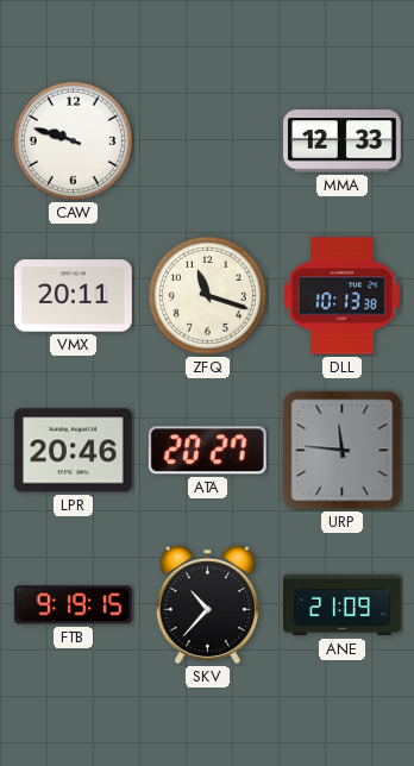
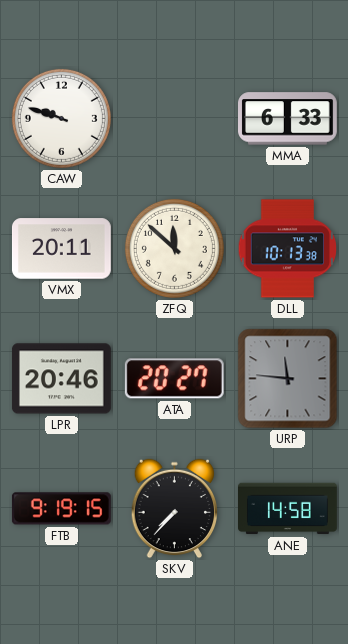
MMA: 12:33 -> 6:33 (288, 119)
ZFQ: 11:18 -> 11:52 (174, 248)
SKV: 10:37 -> 7:37 (174, 509)
ANE: 21:09 -> 14:58 (288, 509)
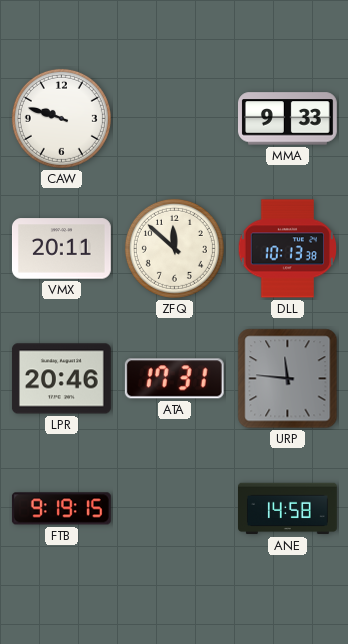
MMA: 6:33 -> 9:33 (288, 119)
ATA: 20:27 -> 17:31 (174, 379)
SKV: 7:37 -> none (174, 509)
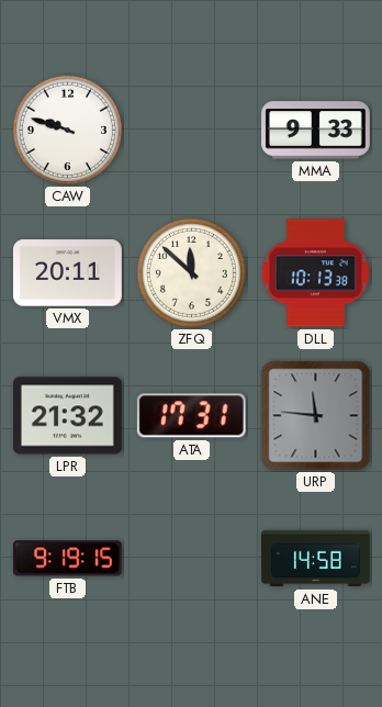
LPR: 20:46 -> 21:32 (67, 416)
